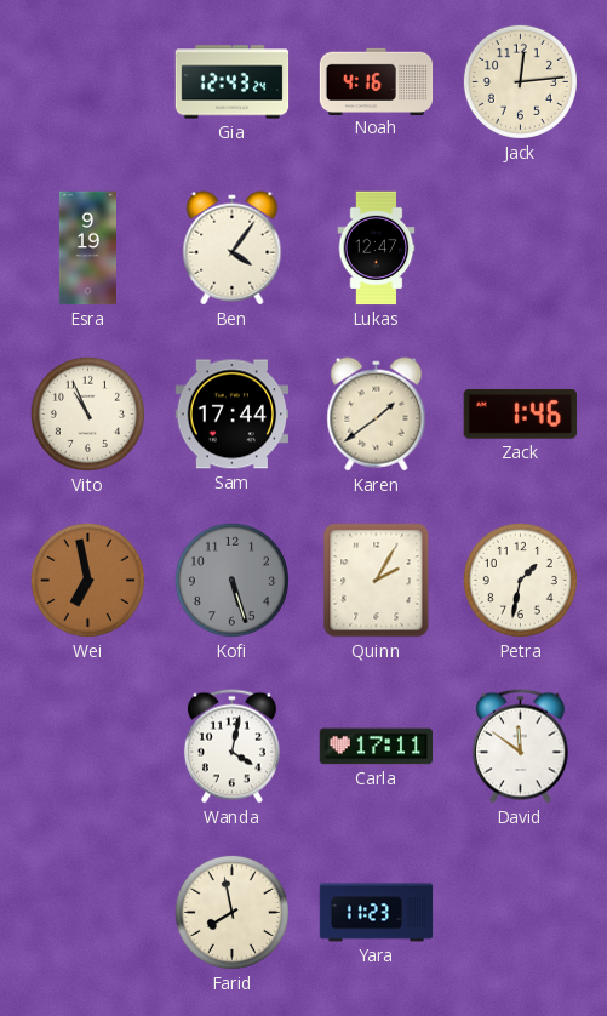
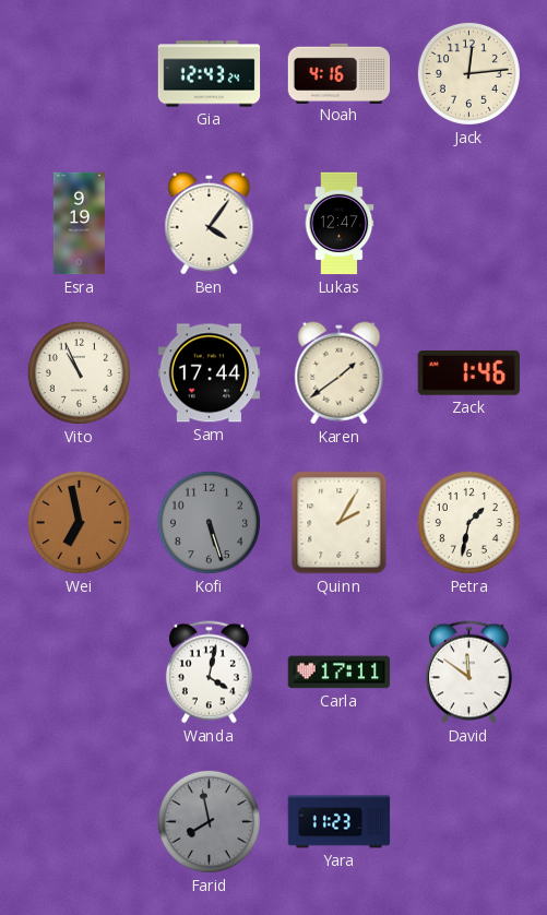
Farid dial: cream -> grey (209, 821)
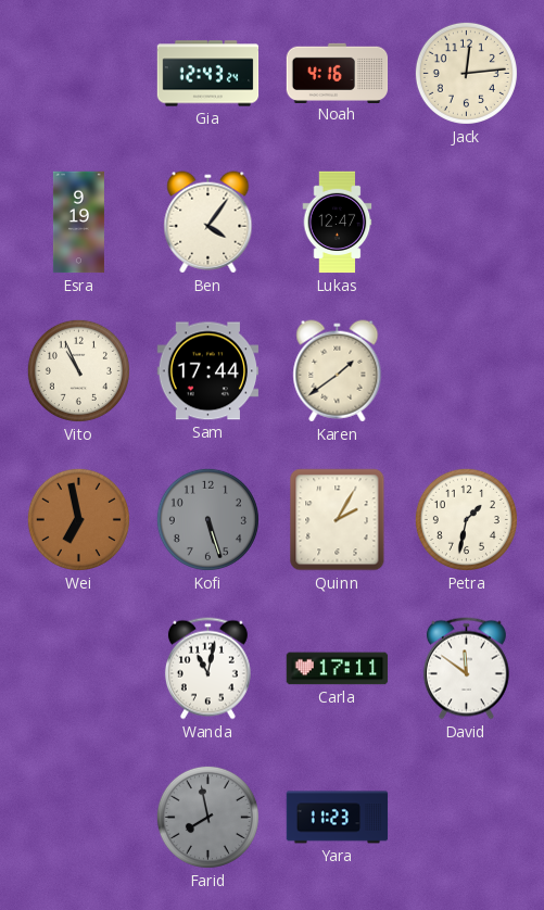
Zack: 1:46 -> none (468, 372)
Wanda: 4:02 -> 11:02 (207, 669)
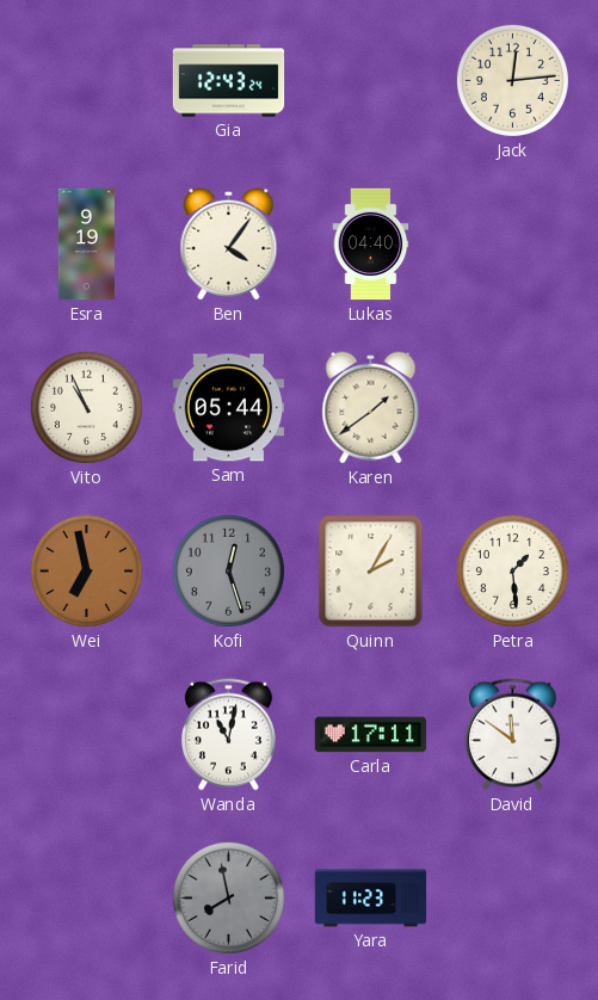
Noah: 4:16 -> none (338, 73)
Lukas: 12:47 -> 04:40 (371, 245)
Sam: 17:44 -> 05:44 (229, 408)
Kofi: 5:27 -> 12:27 (228, 570)
Petra: 1:32 -> 1:29 (512, 570)
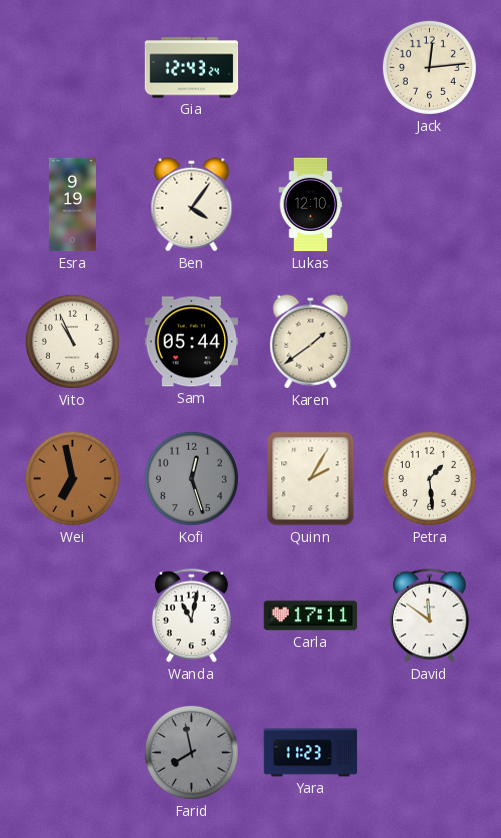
Lukas: 04:40 -> 12:10 (311, 205)
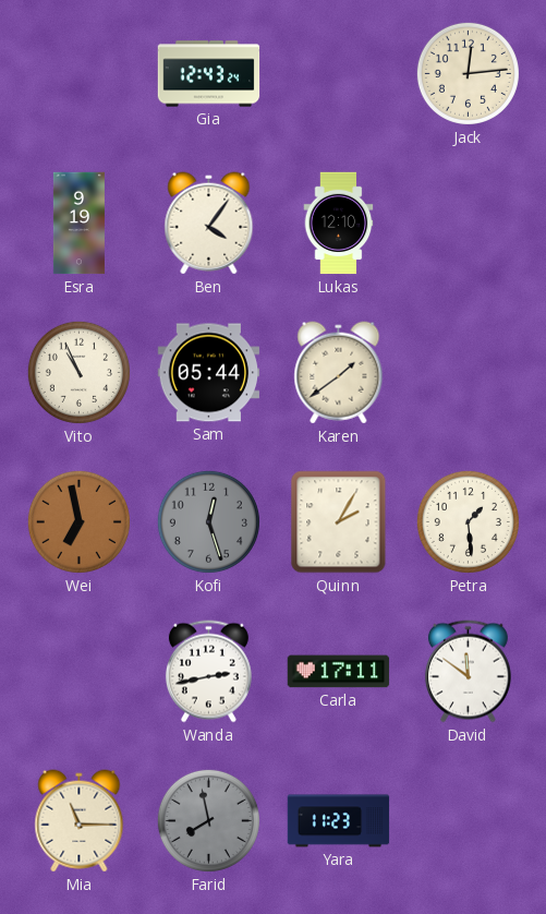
Wanda: 11:02 -> 2:43 (208, 672)
Mia: none -> 11:15 (80, 821)
